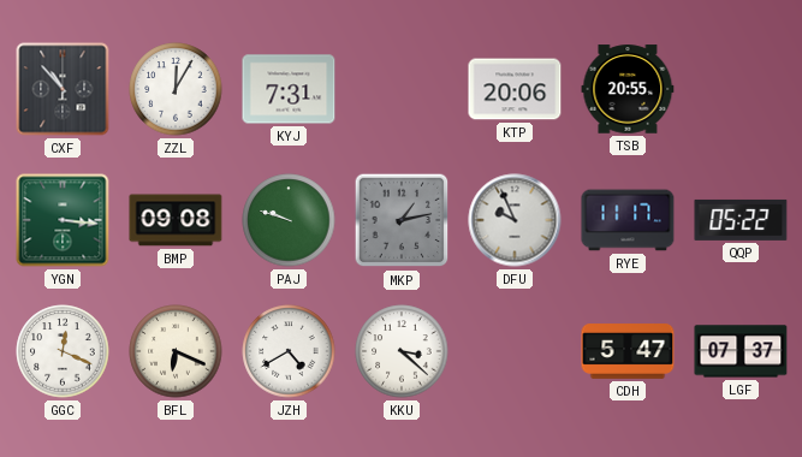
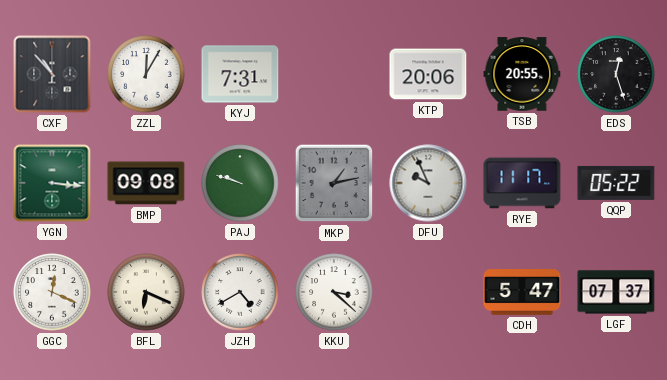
EDS: none -> 12:27 (616, 74)
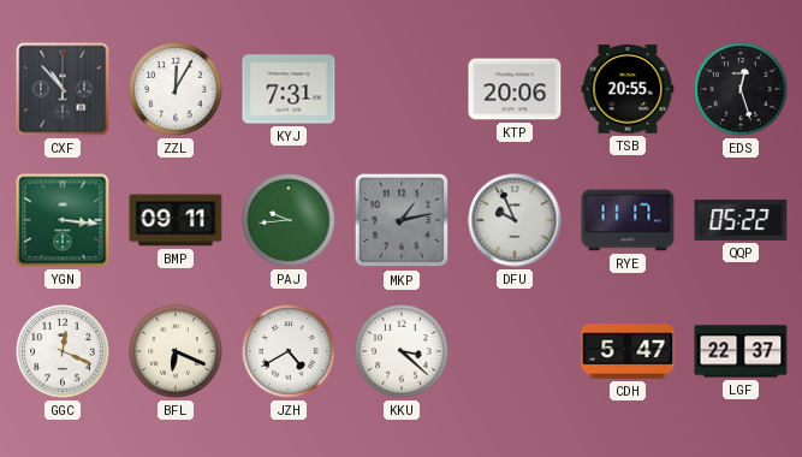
BMP: 09:08 -> 09:11 (176, 220)
PAJ: 9:48 -> 9:44 (289, 220)
LGF: 07:37 -> 22:37 (741, 351)
